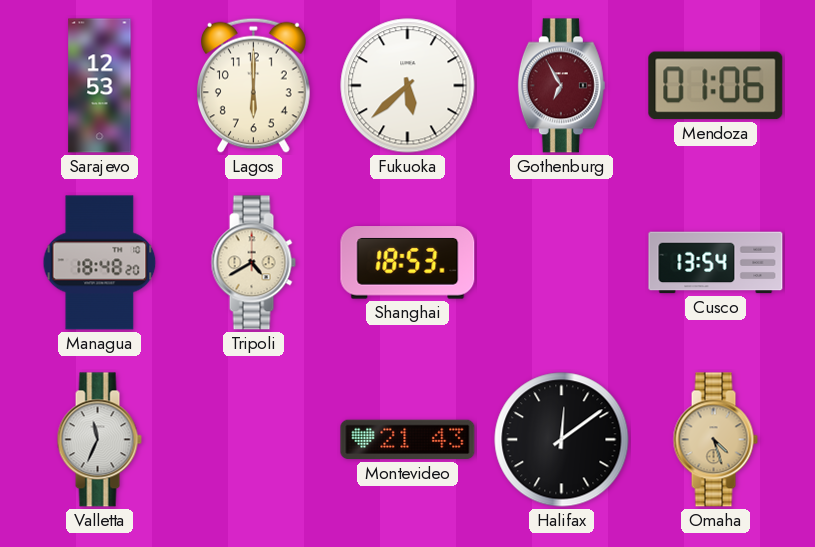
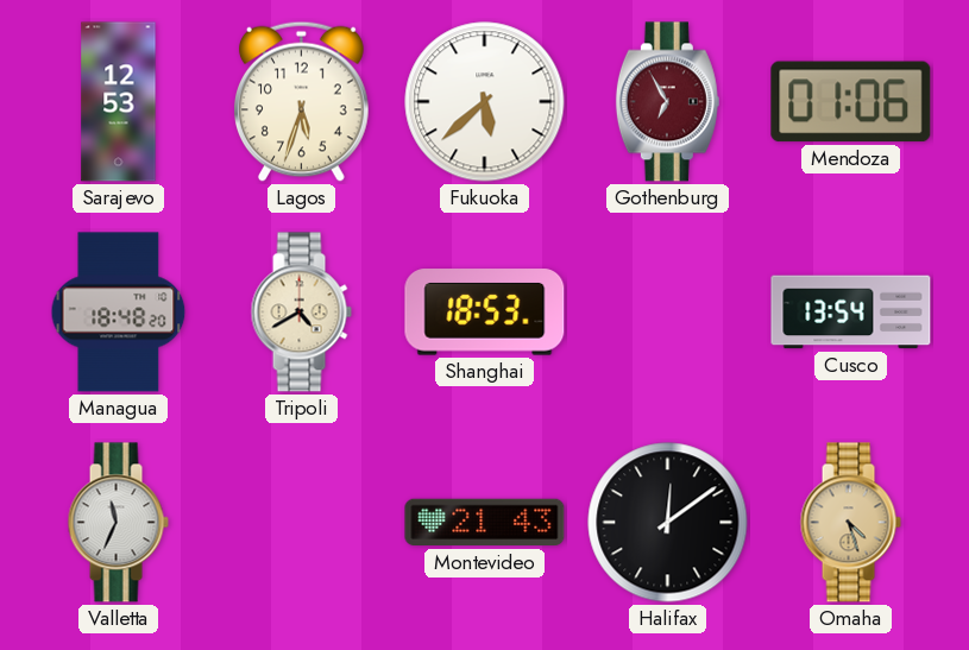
Lagos: 6:00 -> 5:33 (301, 101)
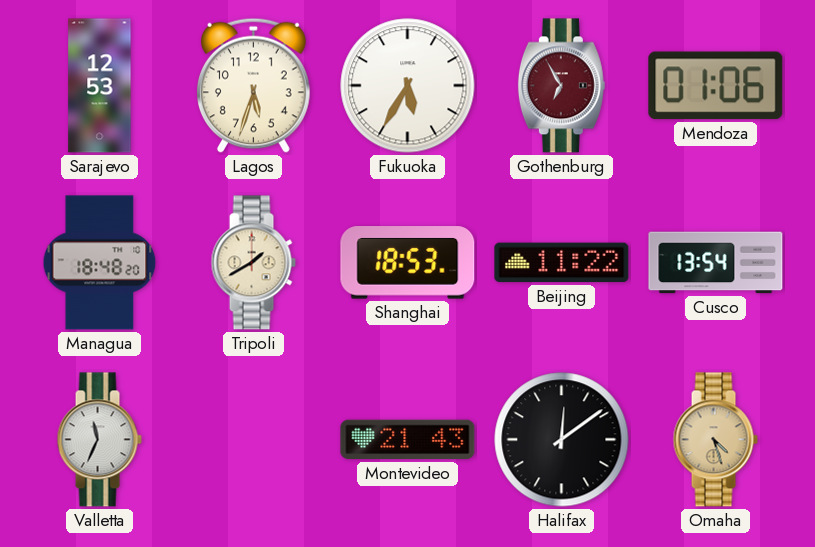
Fukuoka: 5:38 -> 5:35 (408, 86)
Tripoli: 4:40 -> 1:40 (253, 263)
Beijing: none -> 11:22 (562, 263)
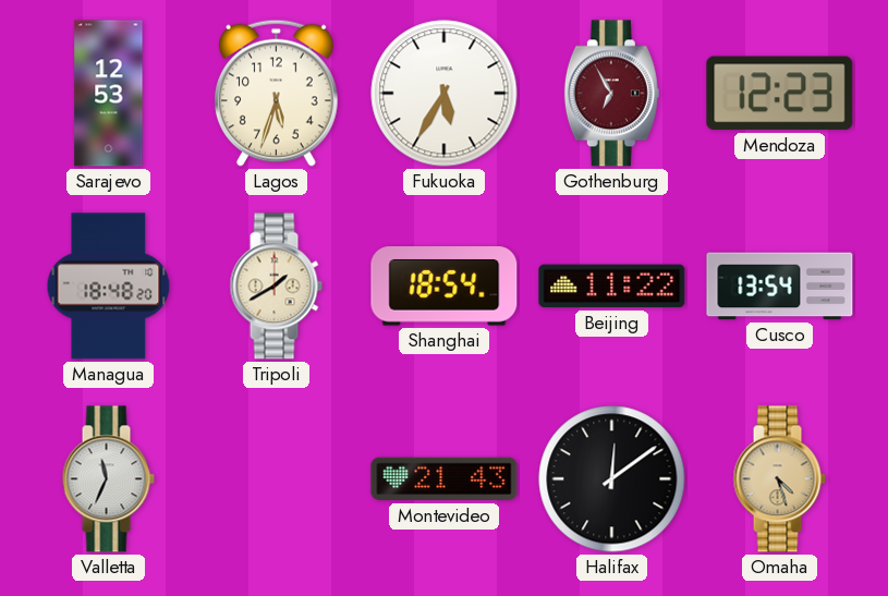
Mendoza: 01:06 -> 12:23 (780, 94)
Shanghai: 18:53 -> 18:54 (445, 287)
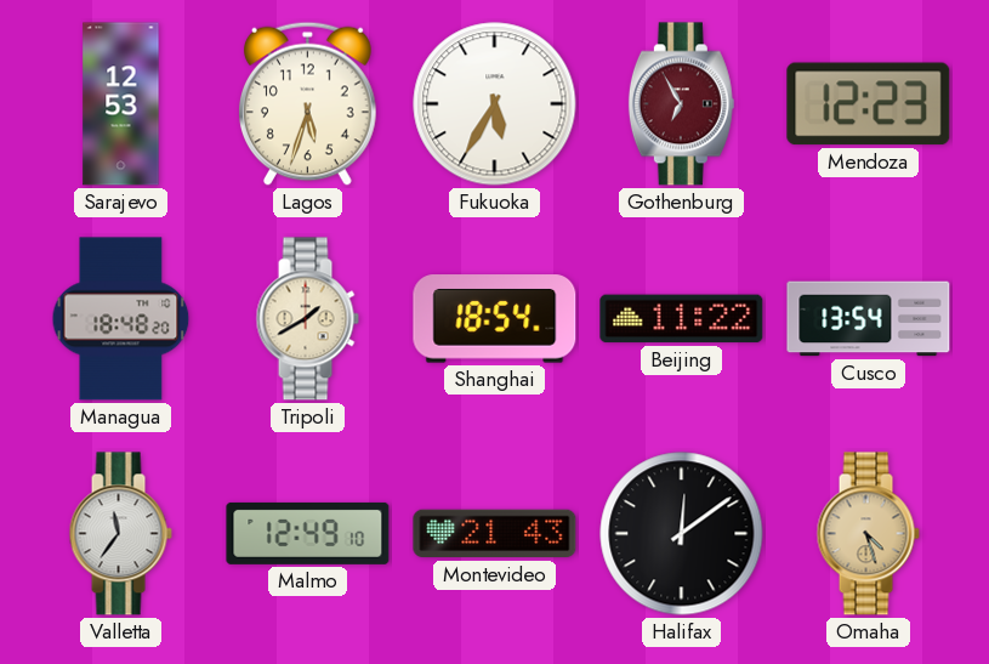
Valletta: 11:34 -> 11:36 (120, 534)
Malmo: none -> 12:49 (308, 533)
